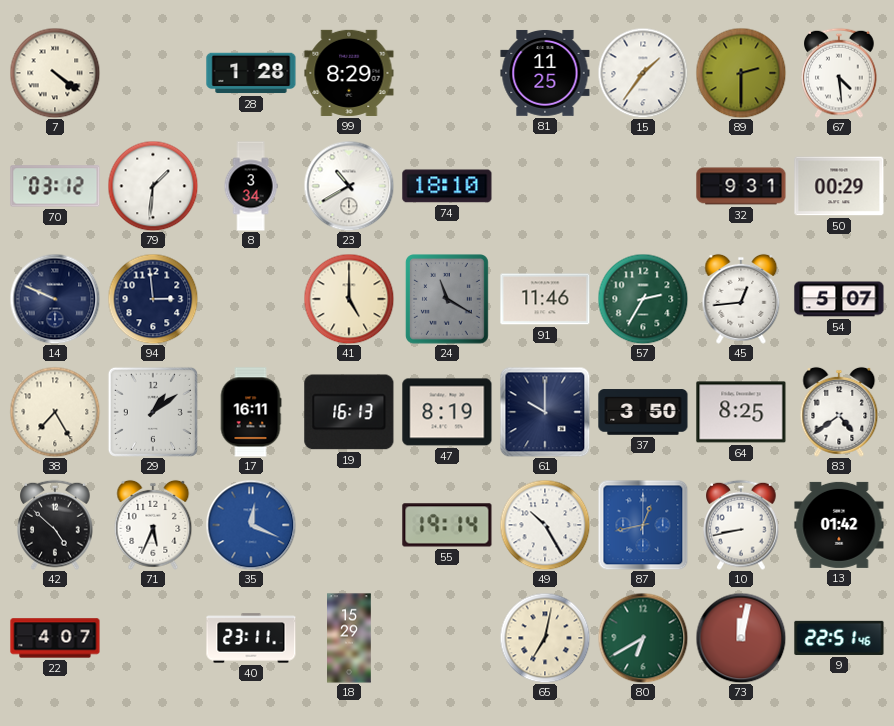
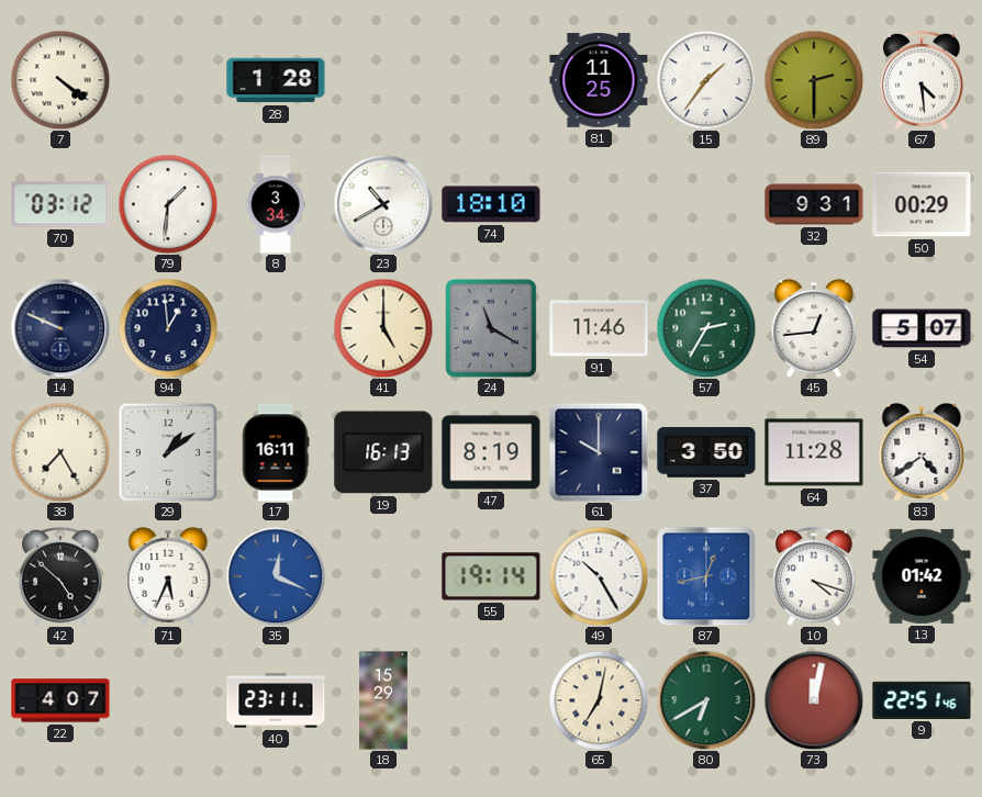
99: 8:29 -> none (349, 73)
94: 2:59 -> 12:59 (168, 328)
64: 8:25 -> 11:28 (814, 452)
10: 8:43 -> 4:18 (814, 576)
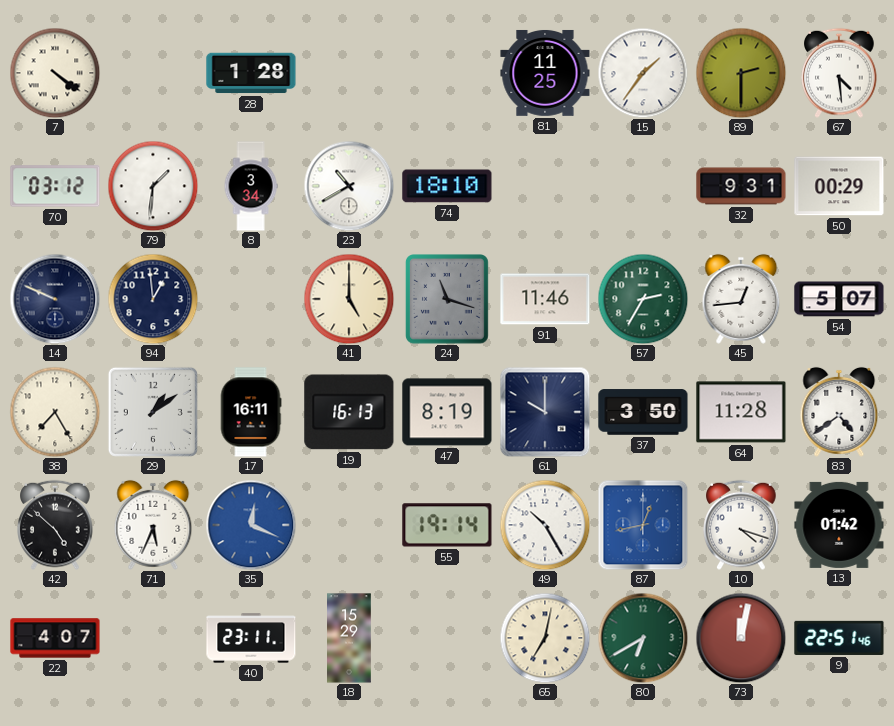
24: 11:20 -> 11:18 (447, 300)
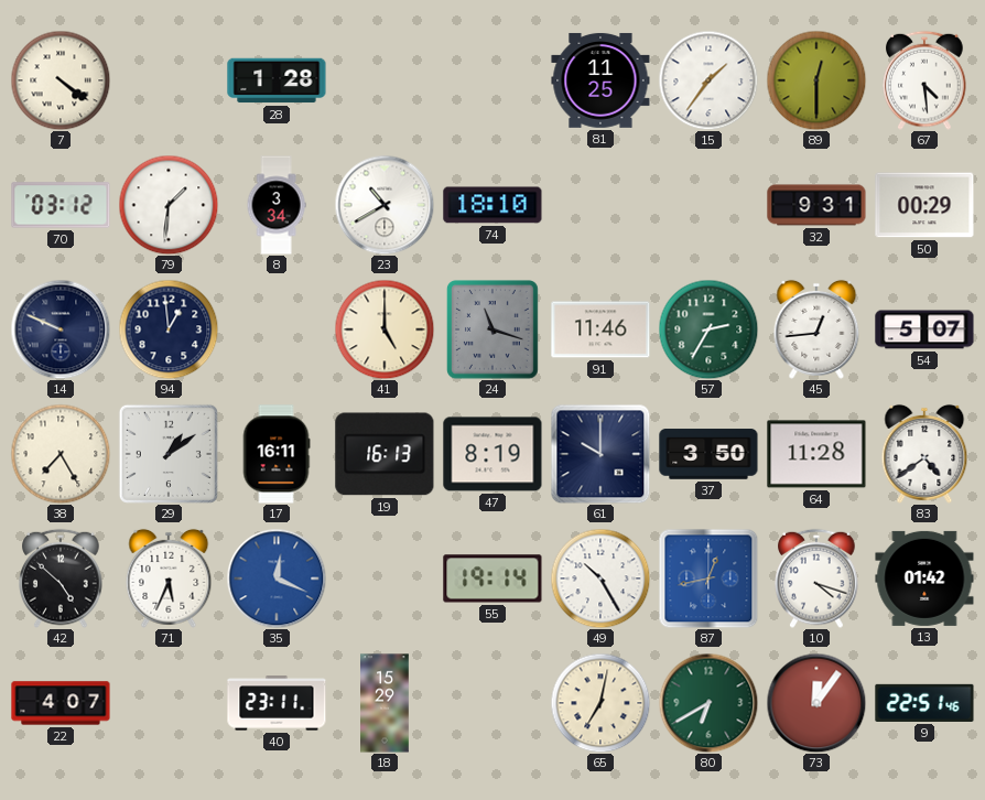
89: 2:30 -> 12:30 (816, 80)
73: 12:02 -> 12:06 (816, 703)
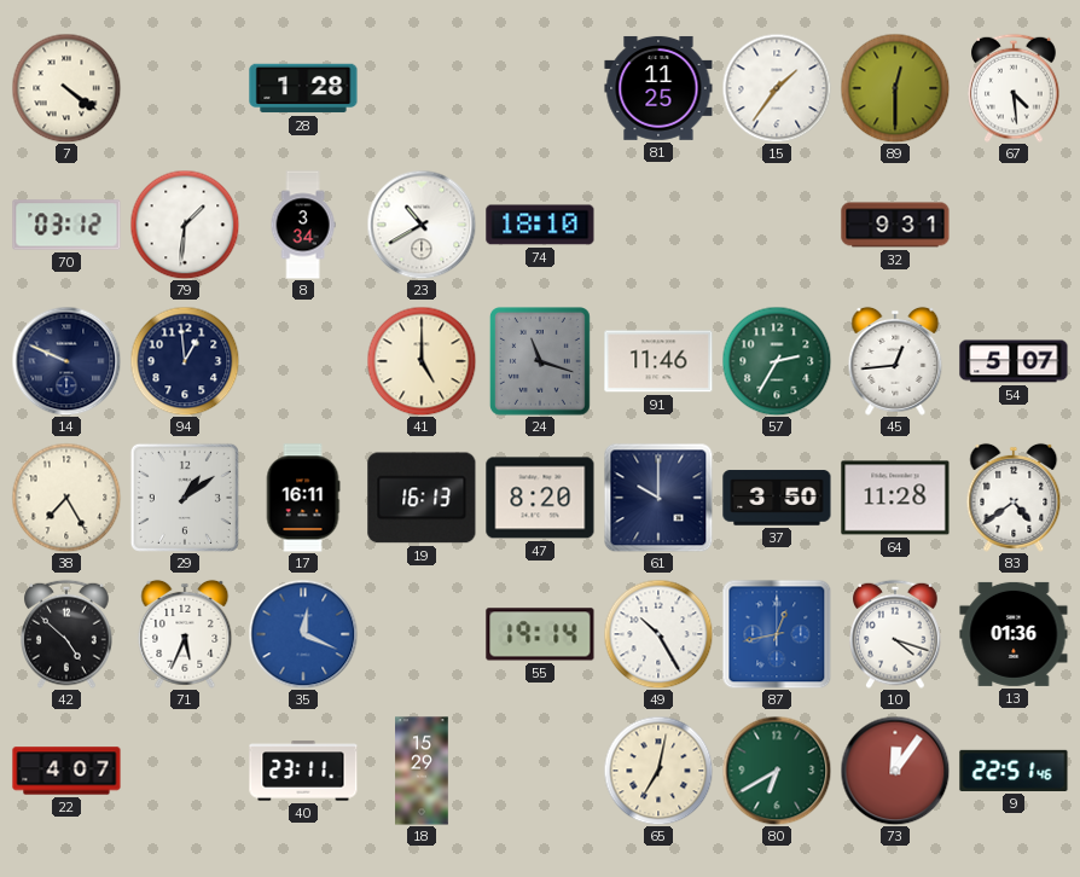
50: 00:29 -> none (924, 205)
47: 8:19 -> 8:20 (540, 498)
13: 01:42 -> 01:36 (1014, 634)
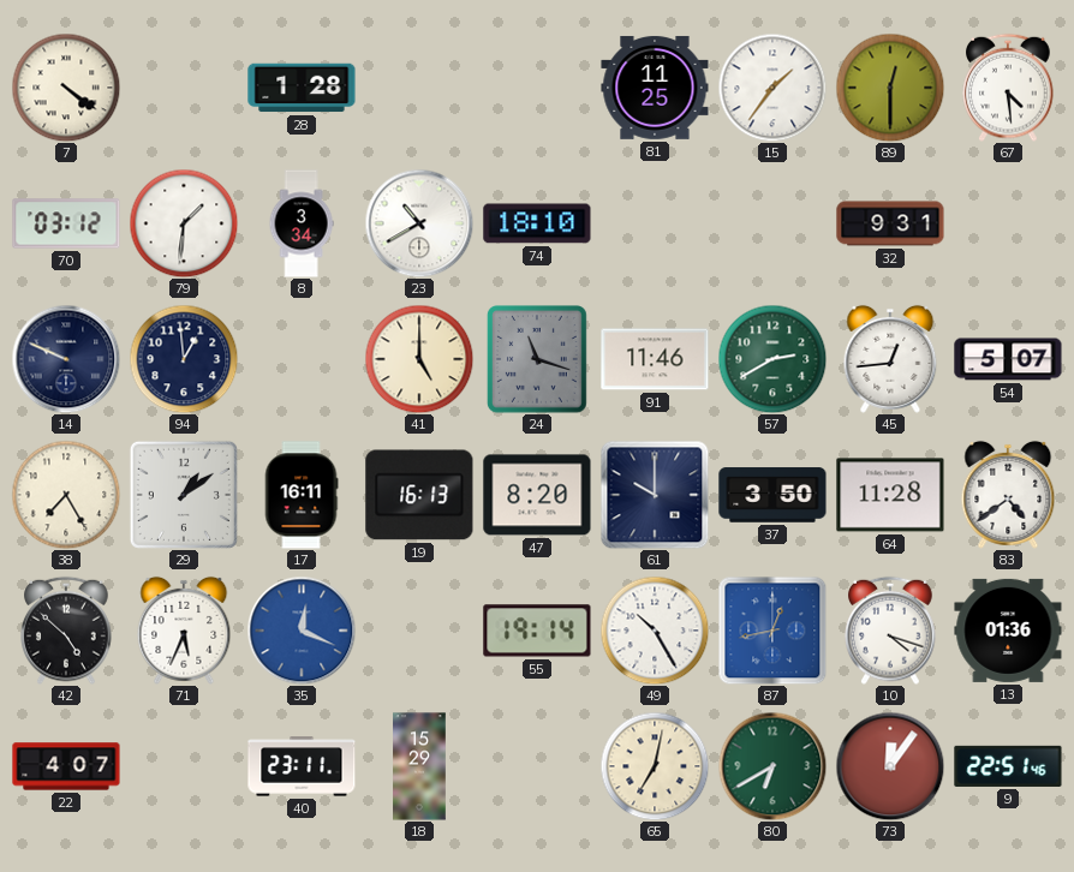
57: 2:35 -> 2:40 (772, 359)
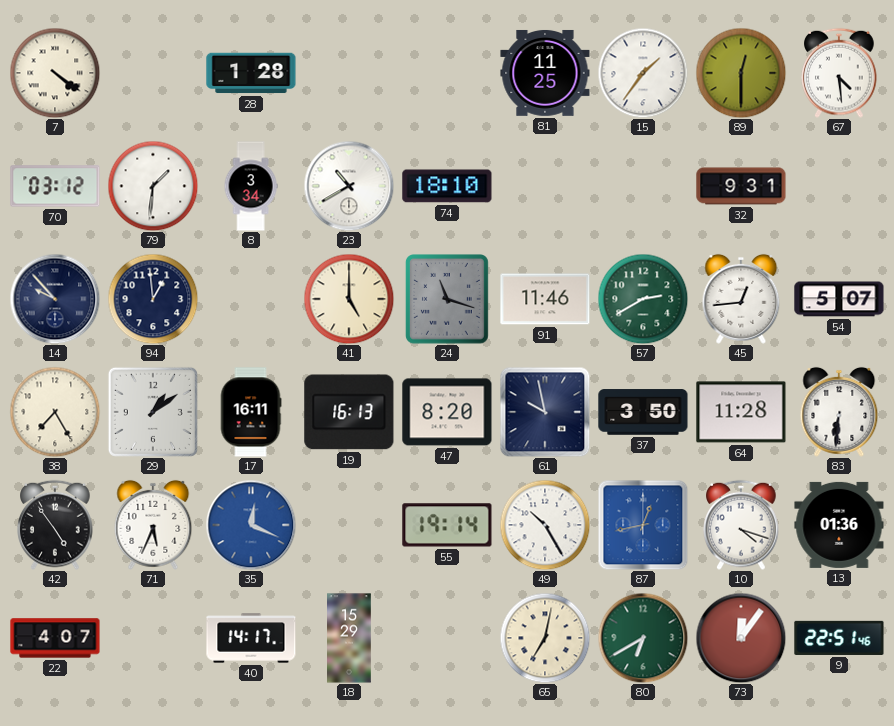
14: 9:49 -> 9:53 (55, 299)
61: 10:00 -> 9:58 (545, 412)
83: 4:39 -> 6:31 (839, 412)
42: 4:52 -> 4:54 (55, 525)
40: 23:11 -> 14:17 (251, 638)
